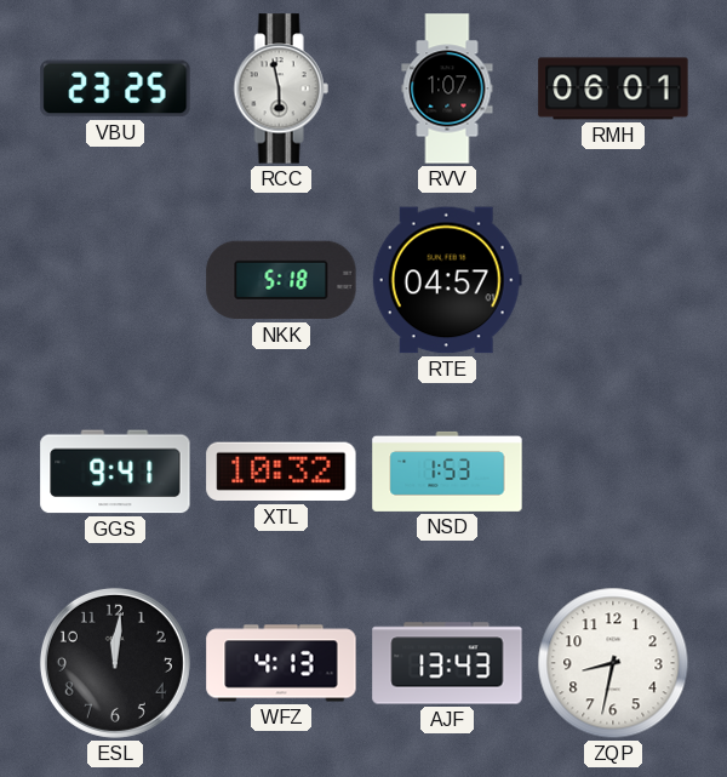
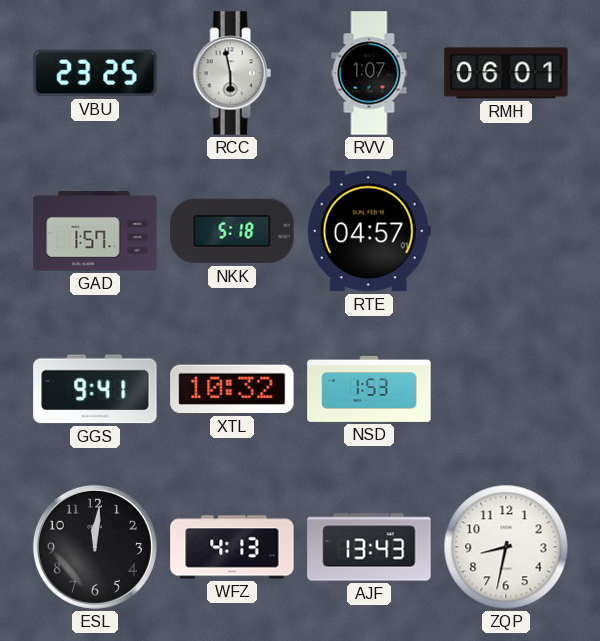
GAD: none -> 1:57 (95, 231)
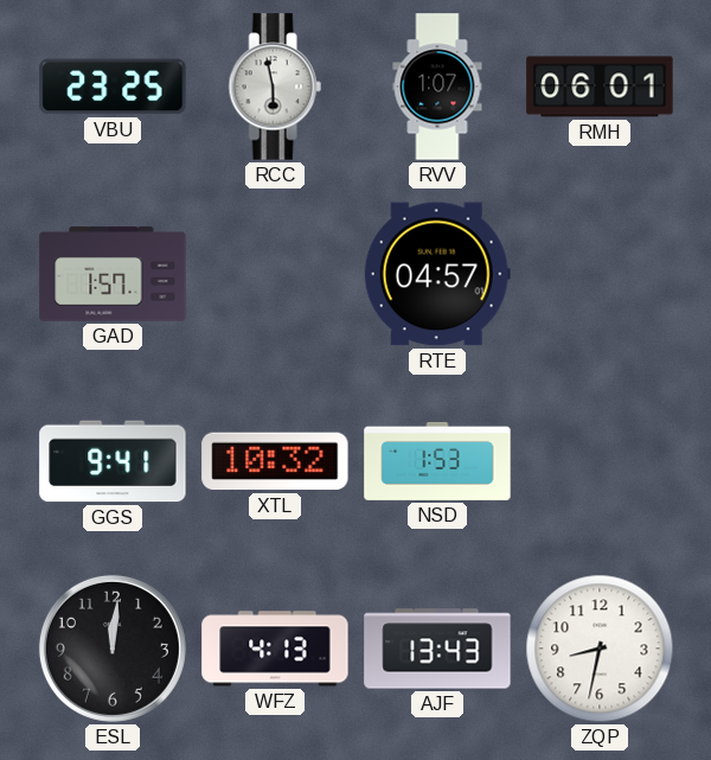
NKK: 5:18 -> none (232, 231)
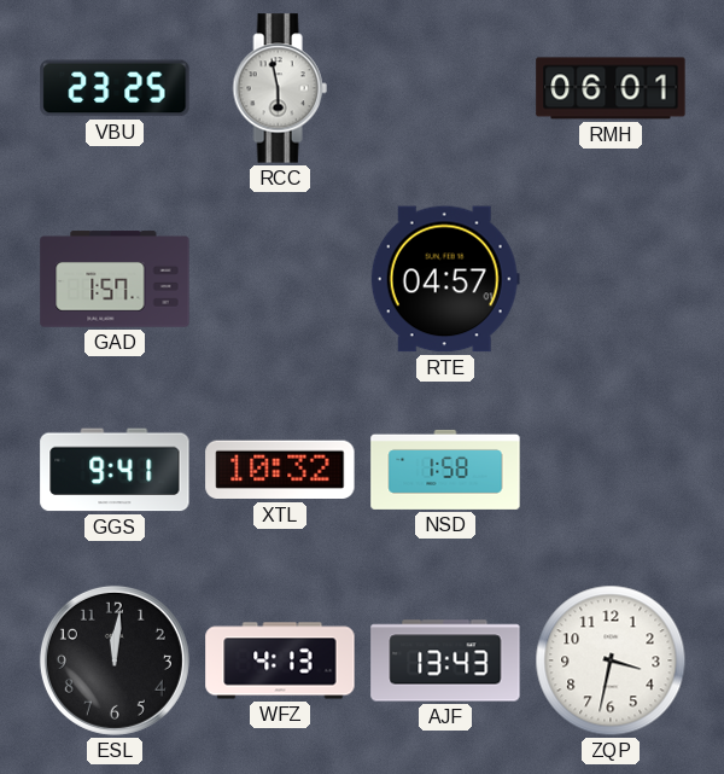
RVV: 1:07 -> none (437, 87)
NSD: 1:53 -> 1:58 (445, 470)
ZQP: 8:32 -> 3:32 (611, 660)
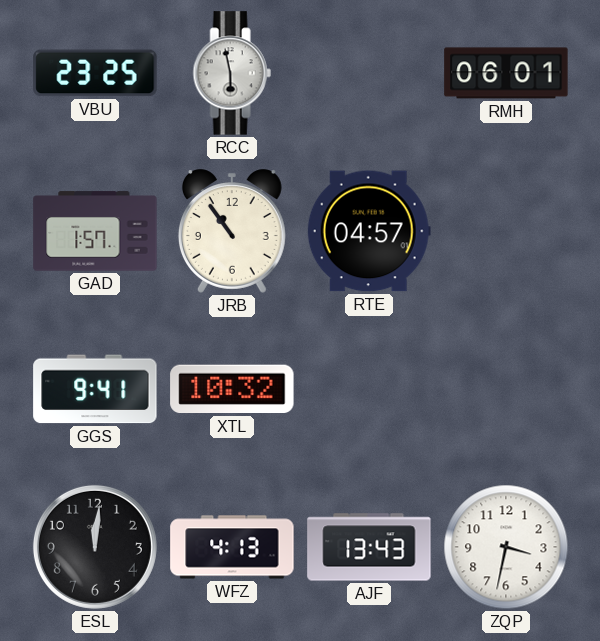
JRB: none -> 10:54 (232, 231)
NSD: 1:58 -> none (445, 470)
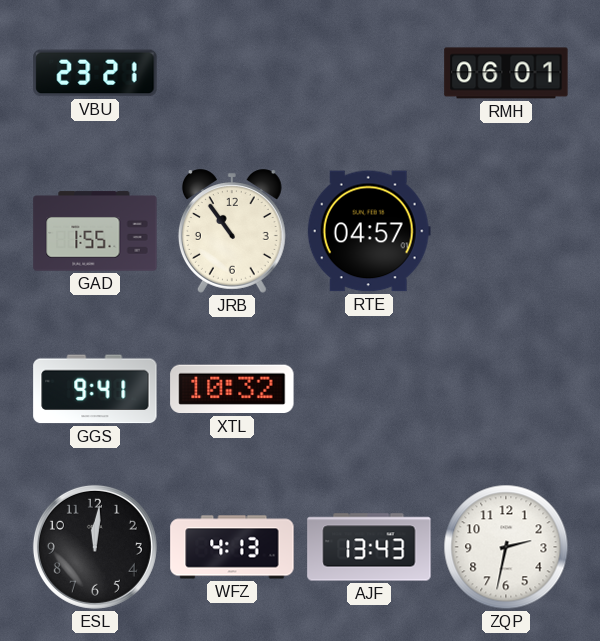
VBU: 23:25 -> 23:21 (95, 73)
RCC: 5:58 -> none (232, 73)
GAD: 1:57 -> 1:55 (95, 231)
ZQP: 3:32 -> 2:32 (506, 547)
